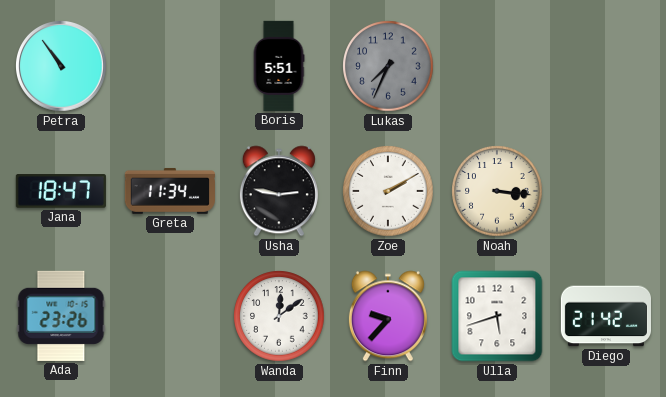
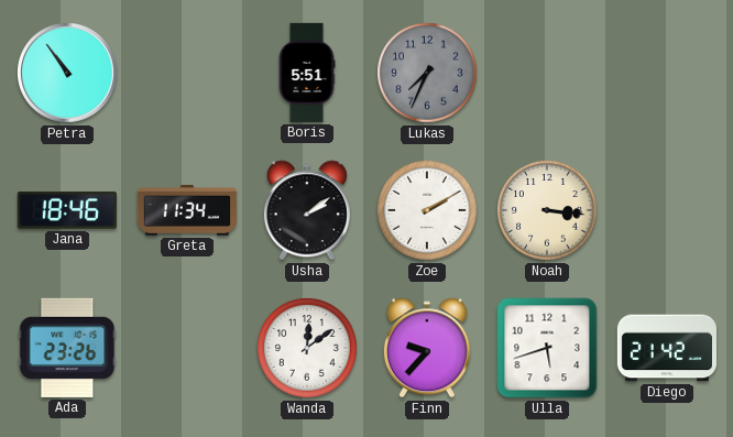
Jana: 18:47 -> 18:46 (67, 210)
Usha: 2:47 -> 2:09 (307, 210)
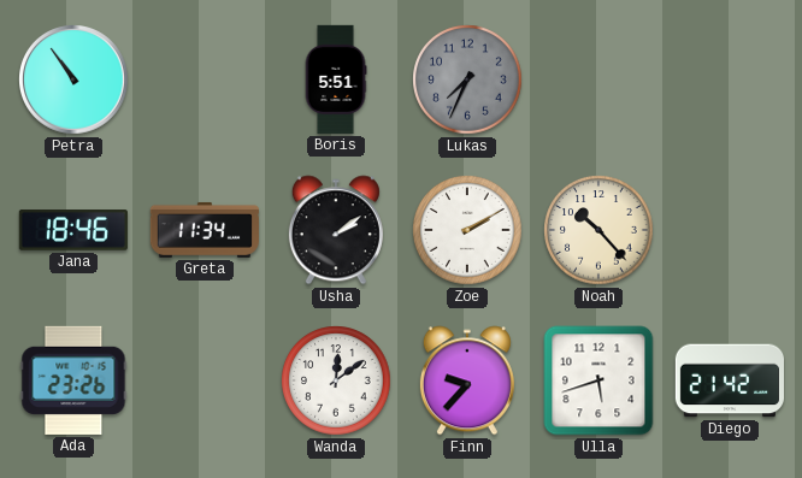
Noah: 3:16 -> 10:23 (598, 230)
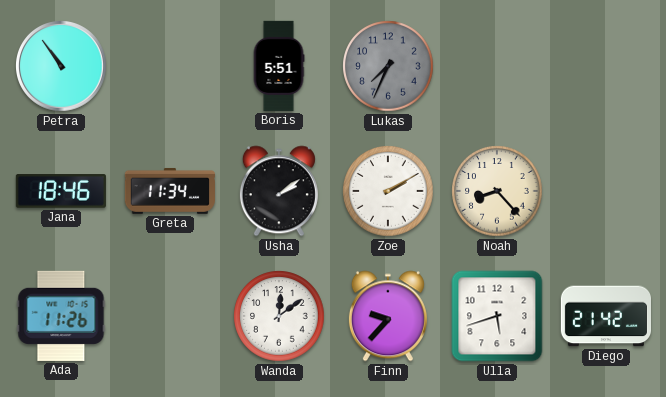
Noah: 10:23 -> 8:23 (497, 191)
Ada: 23:26 -> 11:26 (61, 316)
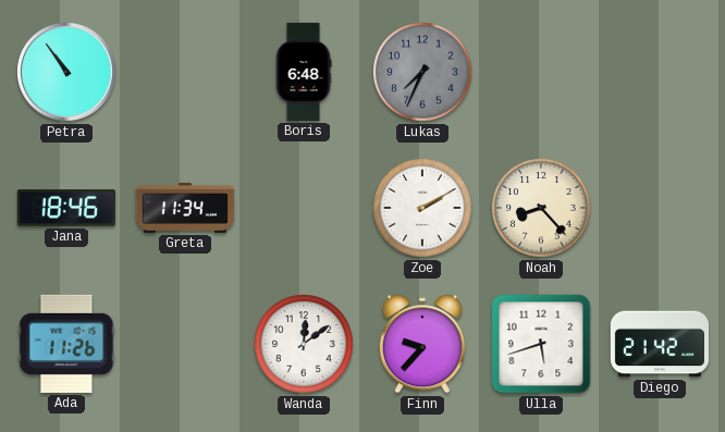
Boris: 5:51 -> 6:48 (304, 72)
Usha: 2:09 -> none (279, 191)
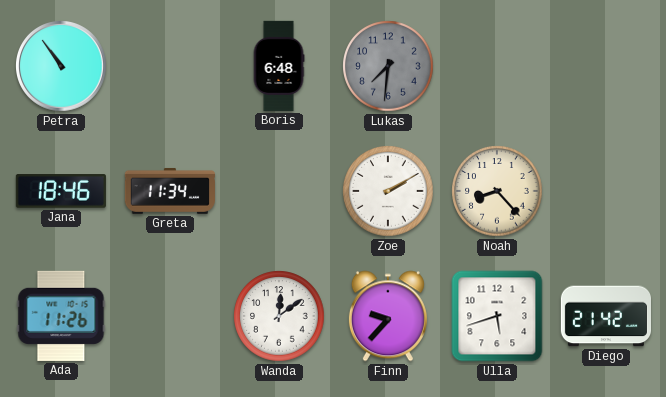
Lukas: 7:34 -> 7:31 (388, 66)
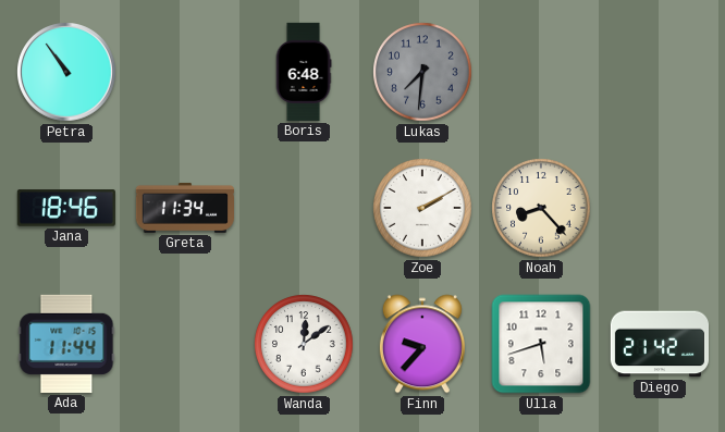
Ada: 11:26 -> 11:44 (66, 344)
